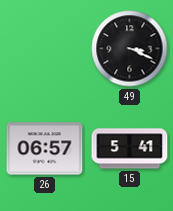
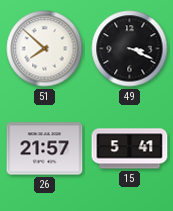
51: none -> 7:52 (45, 49)
26: 06:57 -> 21:57 (45, 149)
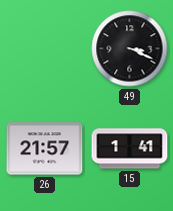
51: 7:52 -> none (45, 49)
15: 5:41 -> 1:41 (130, 149)
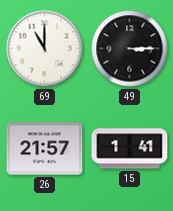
69: none -> 11:00 (45, 49)
49: 3:19 -> 3:15 (130, 49)
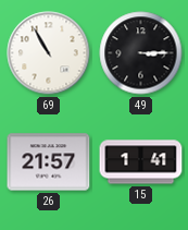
69: 11:00 -> 10:55 (49, 53)
